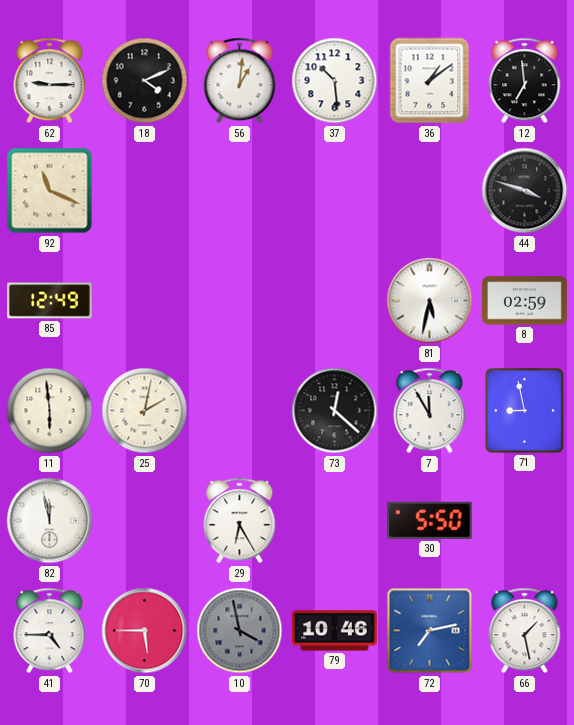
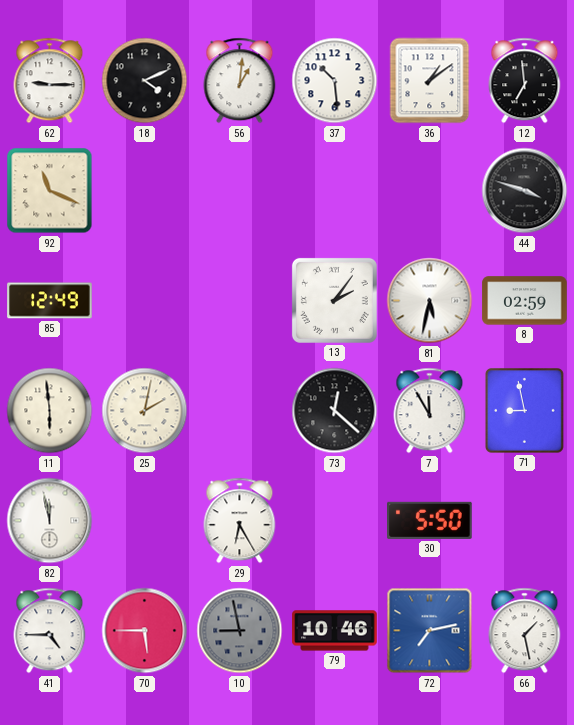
13: none -> 2:06 (334, 300)
10: 3:58 -> 8:58 (240, 631)
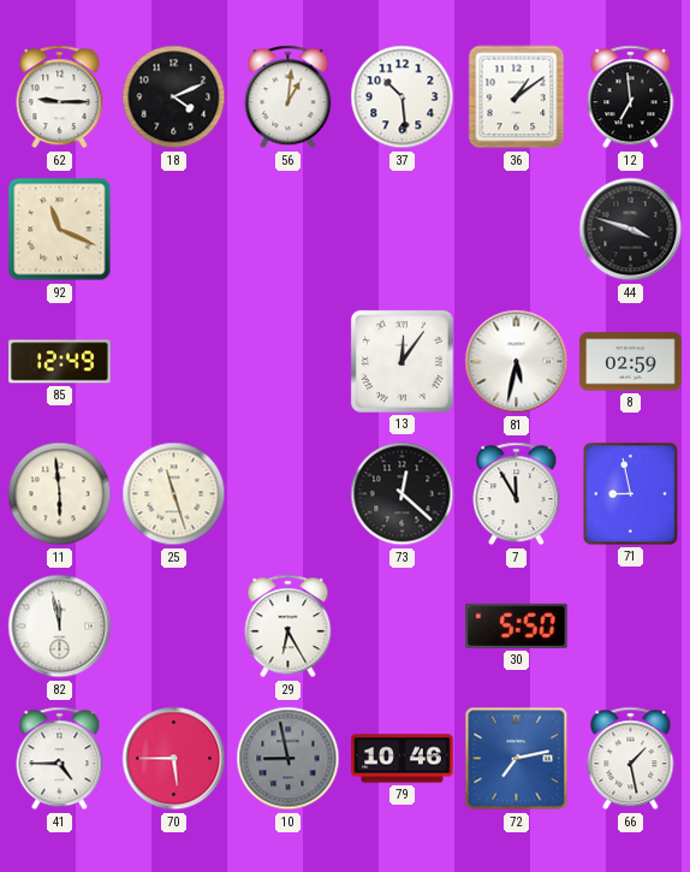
13: 2:06 -> 12:06 (401, 361)
25: 2:02 -> 11:27 (174, 494)
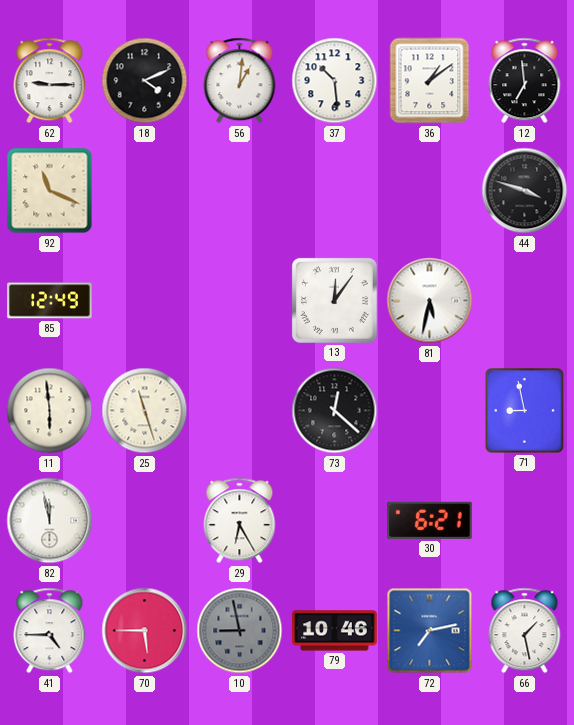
8: 02:59 -> none (631, 362)
7: 11:55 -> none (517, 494)
30: 5:50 -> 6:21 (430, 520)
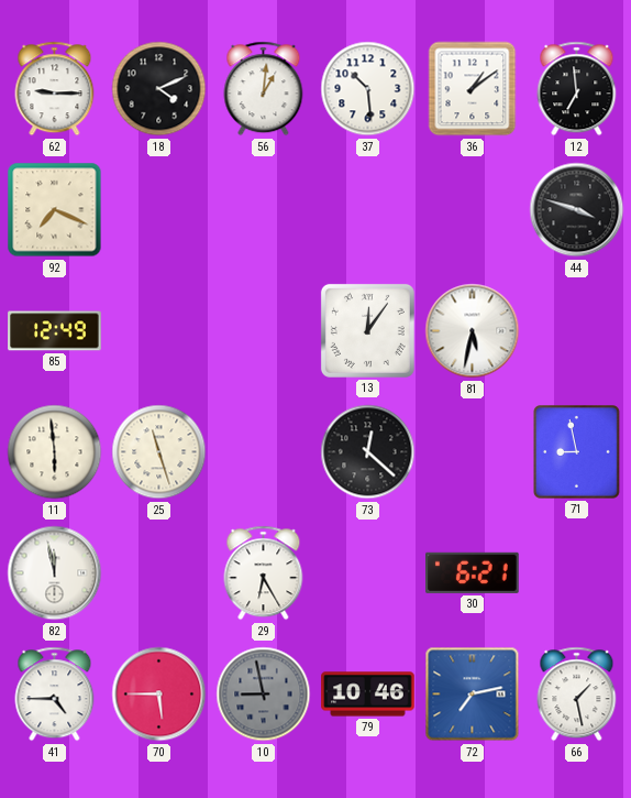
92: 11:19 -> 7:19 (55, 210)
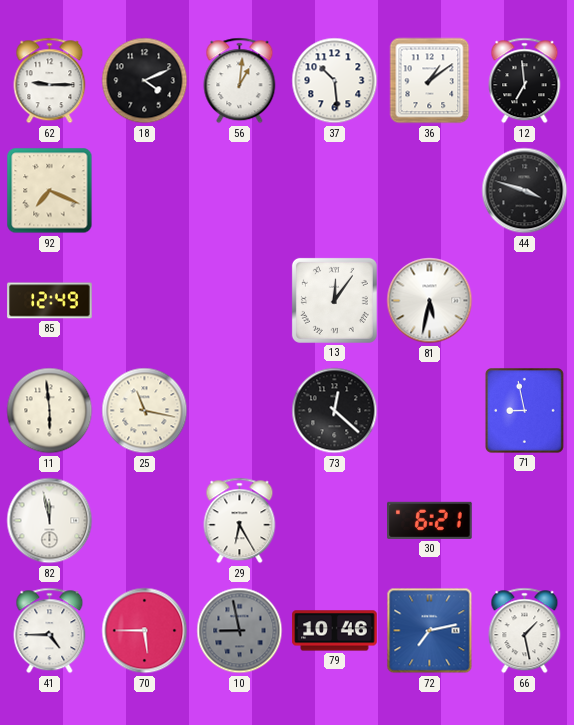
25: 11:27 -> 11:17 (145, 411)
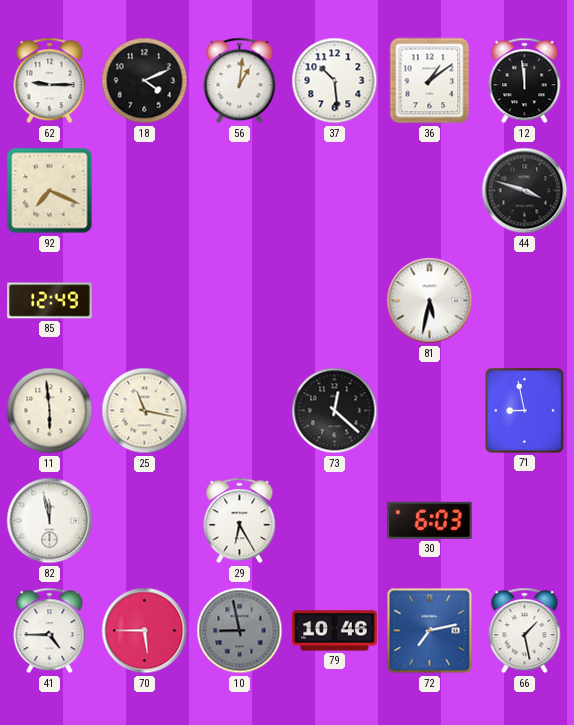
12: 6:59 -> 11:59 (525, 81)
13: 12:06 -> none (334, 300)
30: 6:21 -> 6:03 (430, 520)
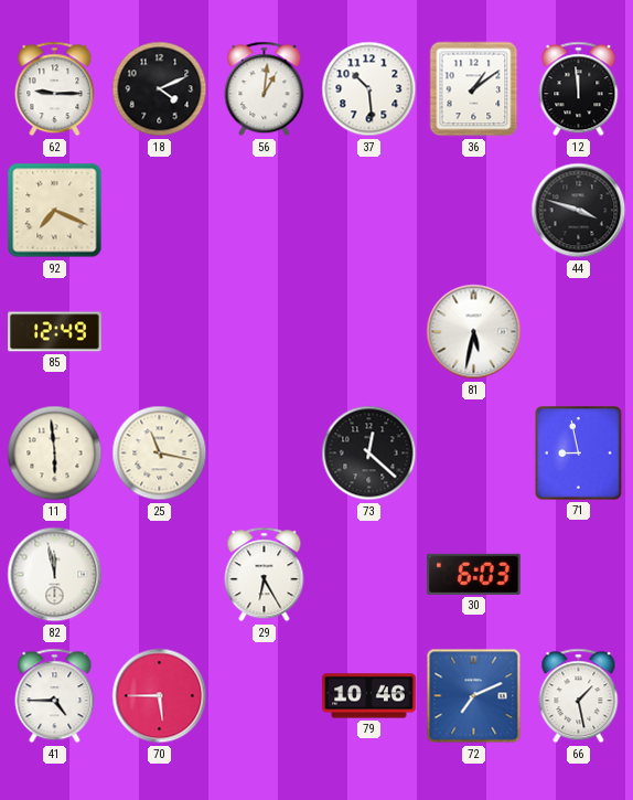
10: 8:58 -> none (240, 631)
72: 7:13 -> 7:11 (474, 696)
